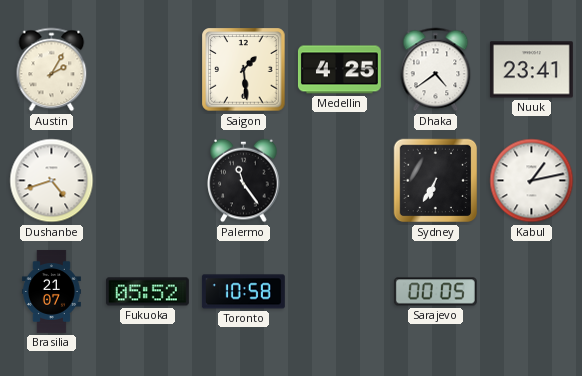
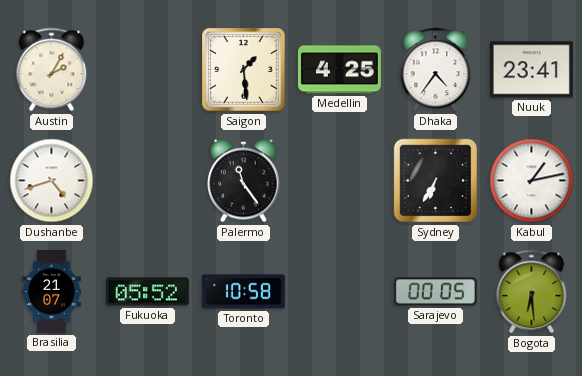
Dhaka: 4:39 -> 4:36 (436, 70)
Bogota: none -> 6:29 (532, 292)
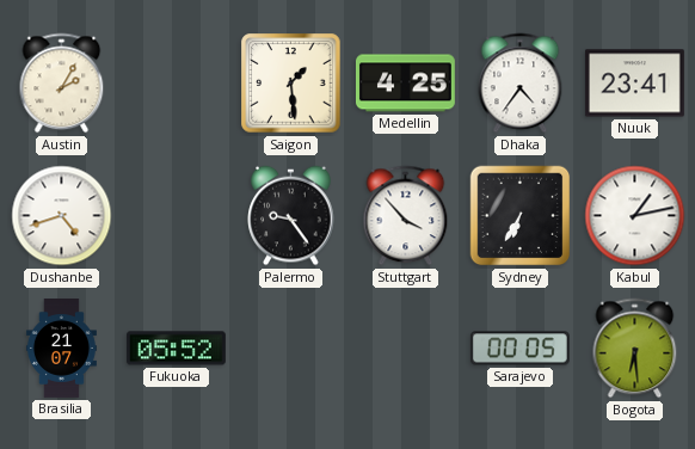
Palermo: 11:24 -> 9:24 (291, 216)
Stuttgart: none -> 3:53 (406, 216)
Toronto: 10:58 -> none (243, 292)
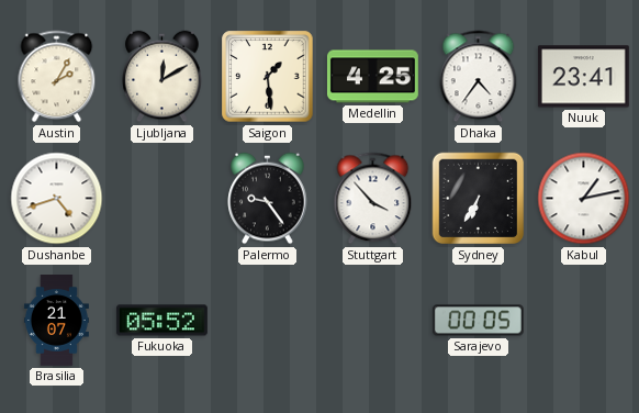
Ljubljana: none -> 12:10 (162, 77)
Bogota: 6:29 -> none (635, 349)
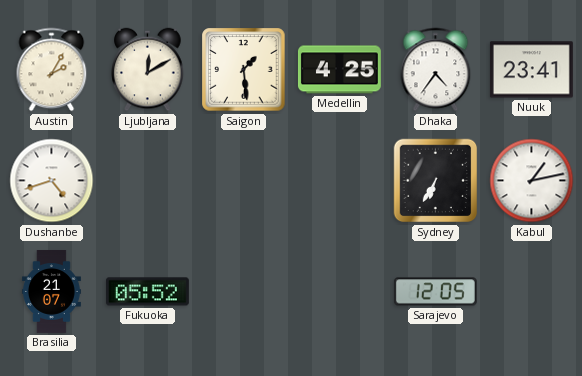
Palermo: 9:24 -> none (268, 199)
Stuttgart: 3:53 -> none (373, 199)
Sarajevo: 00:05 -> 12:05 (435, 292)
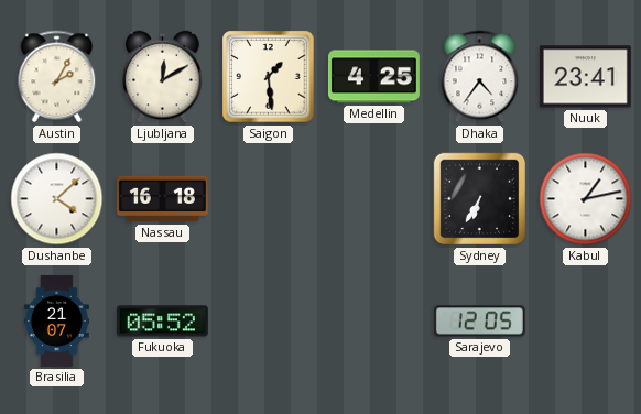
Dushanbe: 4:42 -> 4:08 (57, 199)
Nassau: none -> 16:18 (162, 199)
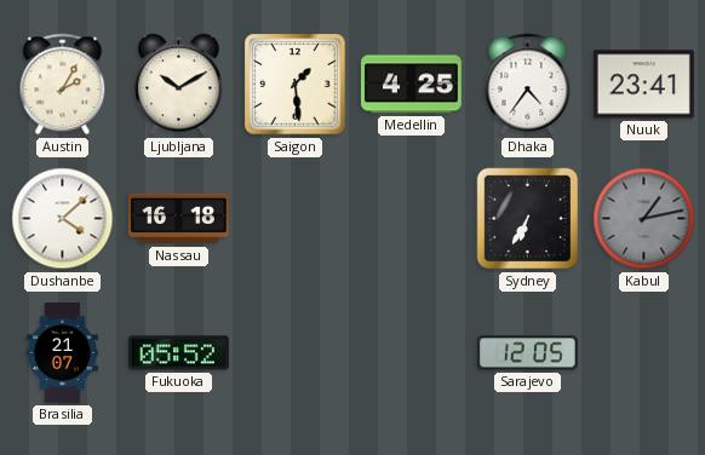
Ljubljana: 12:10 -> 10:10 (179, 85)
Kabul dial: white -> grey (644, 219)
